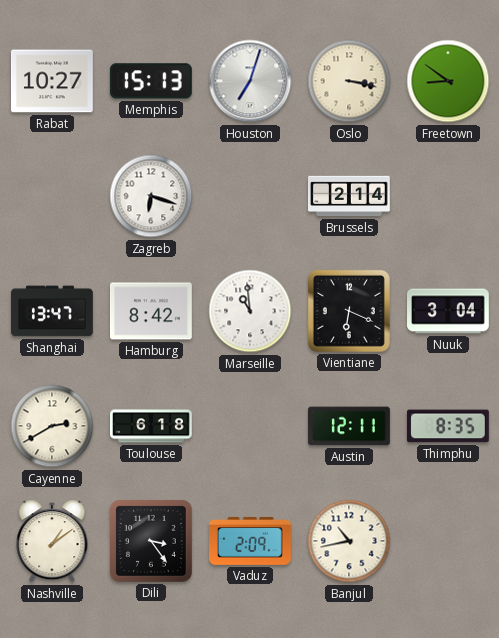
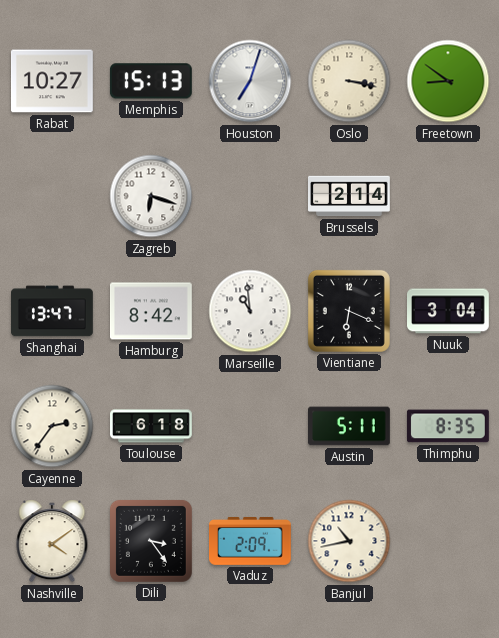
Cayenne: 2:40 -> 2:36 (52, 426)
Austin: 12:11 -> 5:11 (350, 426)
Nashville: 1:09 -> 4:09 (52, 541)
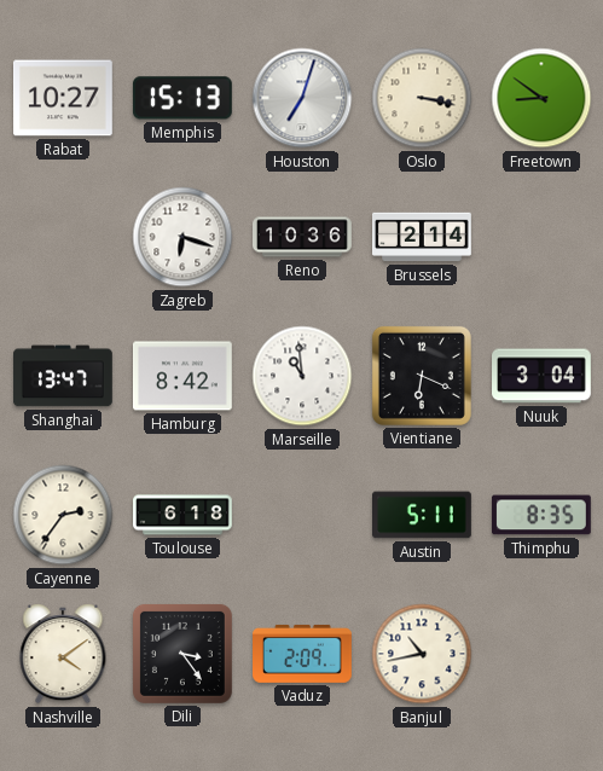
Reno: none -> 10:36 (303, 237)
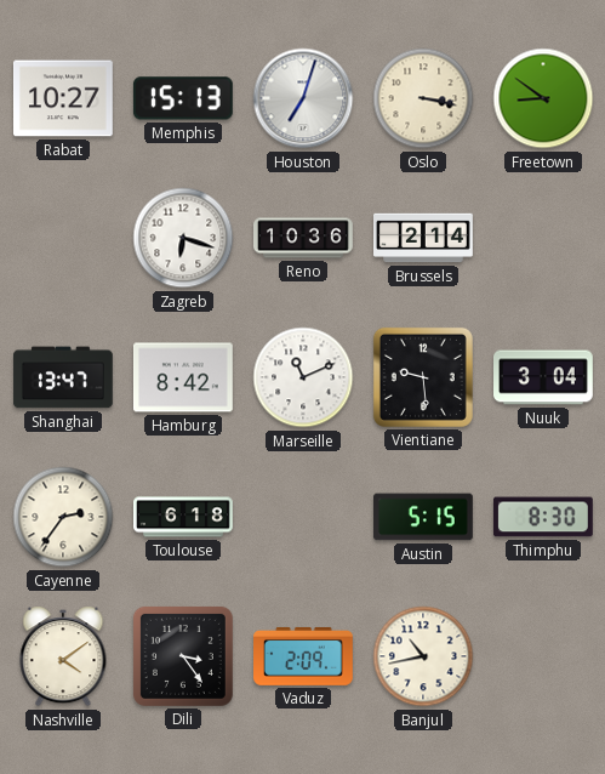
Marseille: 10:59 -> 11:11 (303, 377)
Vientiane: 6:19 -> 9:29 (423, 377)
Austin: 5:11 -> 5:15 (424, 517)
Thimphu: 8:35 -> 8:30 (543, 517)
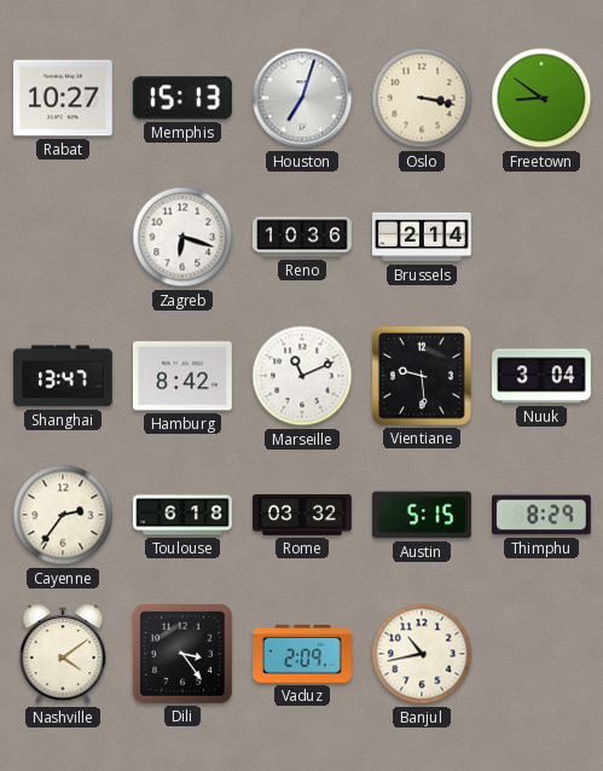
Rome: none -> 03:32 (303, 516)
Thimphu: 8:30 -> 8:29 (541, 515)
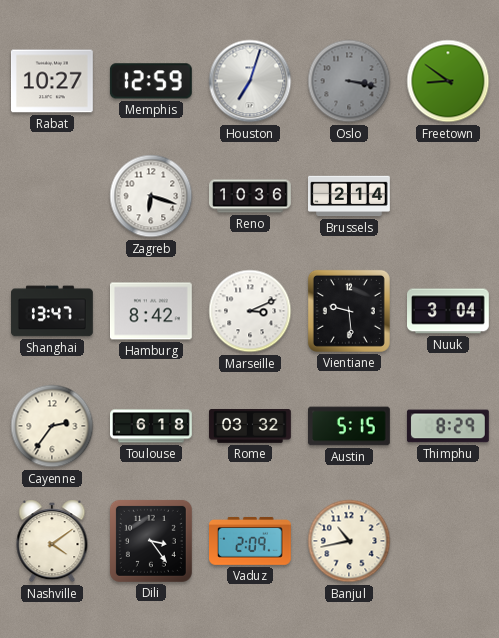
Memphis: 15:13 -> 12:59 (151, 81)
Oslo dial: cream -> grey (349, 81)
Marseille: 11:11 -> 3:11 (250, 311)
